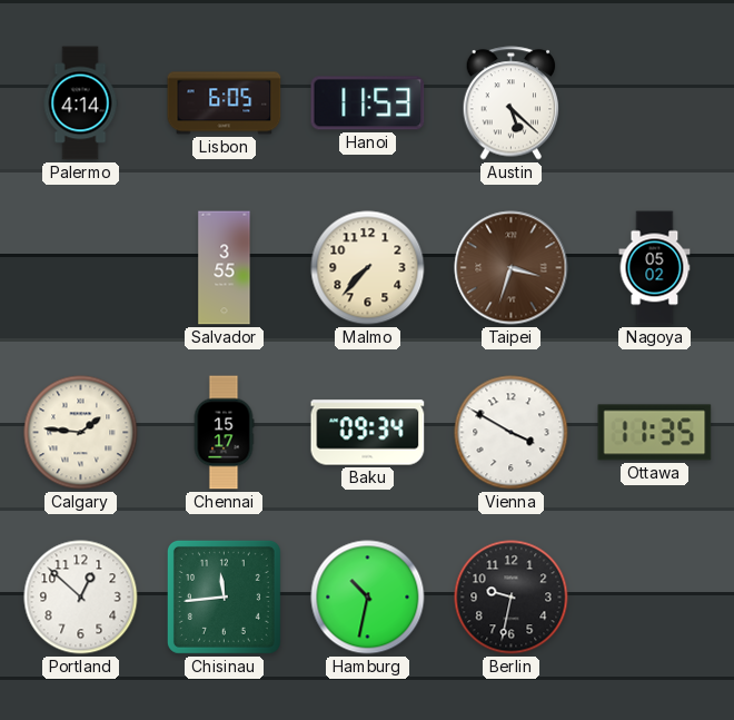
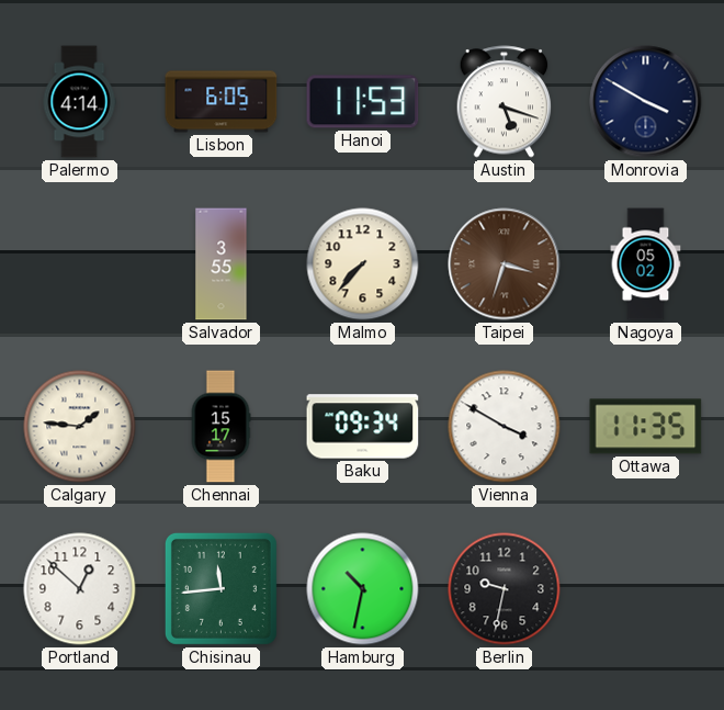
Austin: 5:22 -> 5:18 (505, 102)
Monrovia: none -> 3:50 (646, 102)
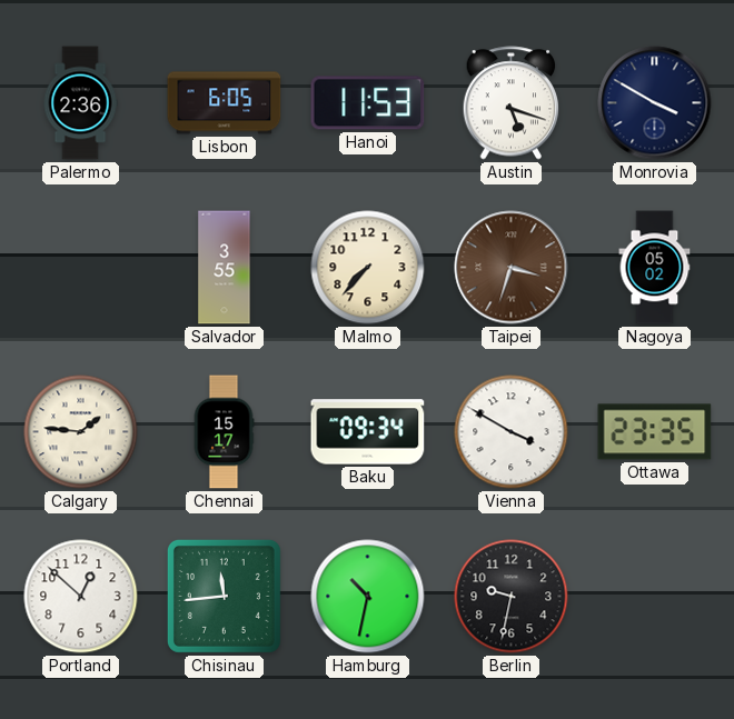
Palermo: 4:14 -> 2:36 (80, 103)
Ottawa: 11:35 -> 23:35 (655, 432)
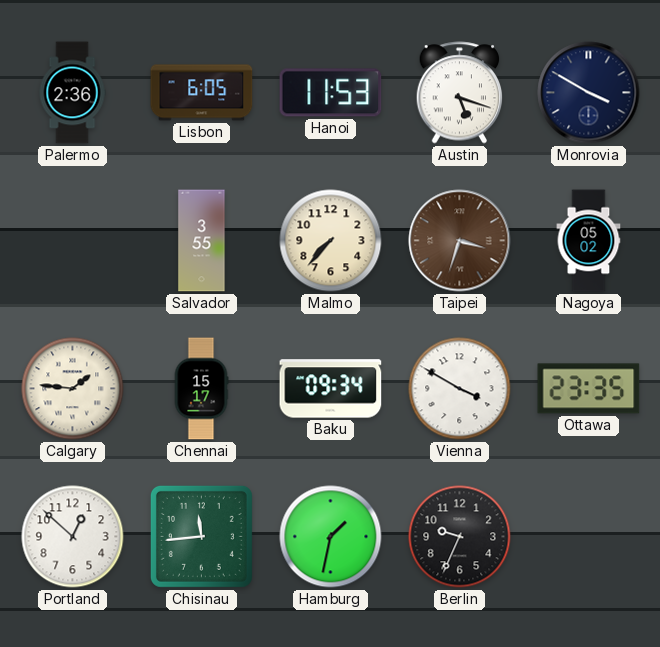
Hamburg: 10:32 -> 1:32 (331, 537)
Berlin: 9:32 -> 9:34 (460, 537)
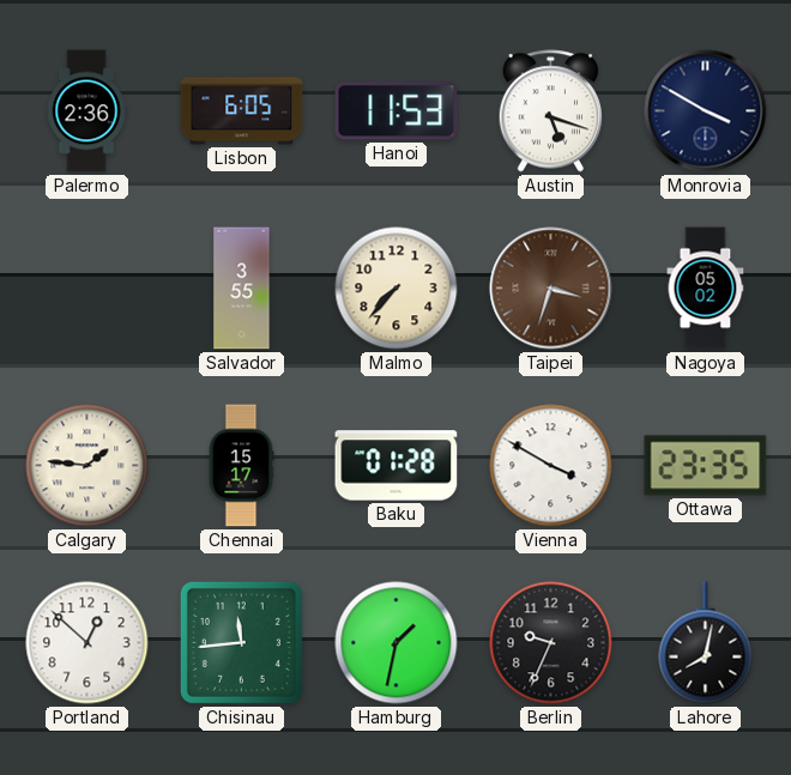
Baku: 09:34 -> 01:28 (397, 466)
Lahore: none -> 8:02 (706, 643)
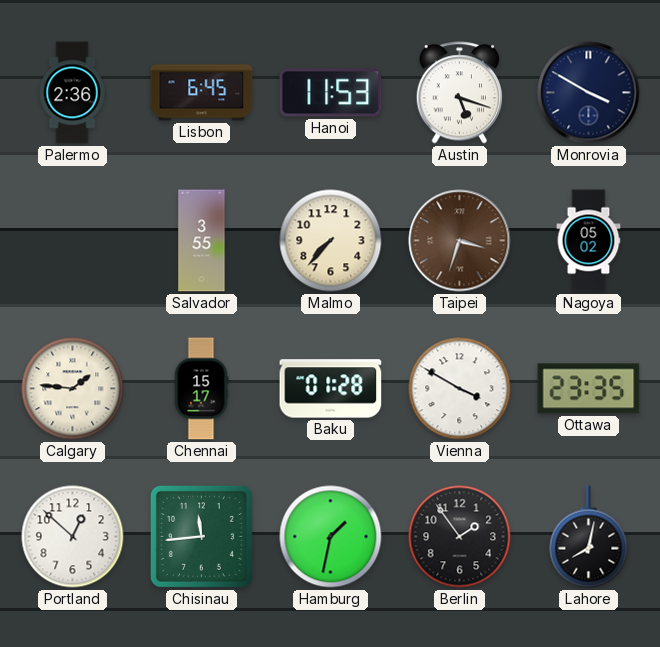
Lisbon: 6:05 -> 6:45 (202, 93)
Berlin: 9:34 -> 1:54 (460, 537)
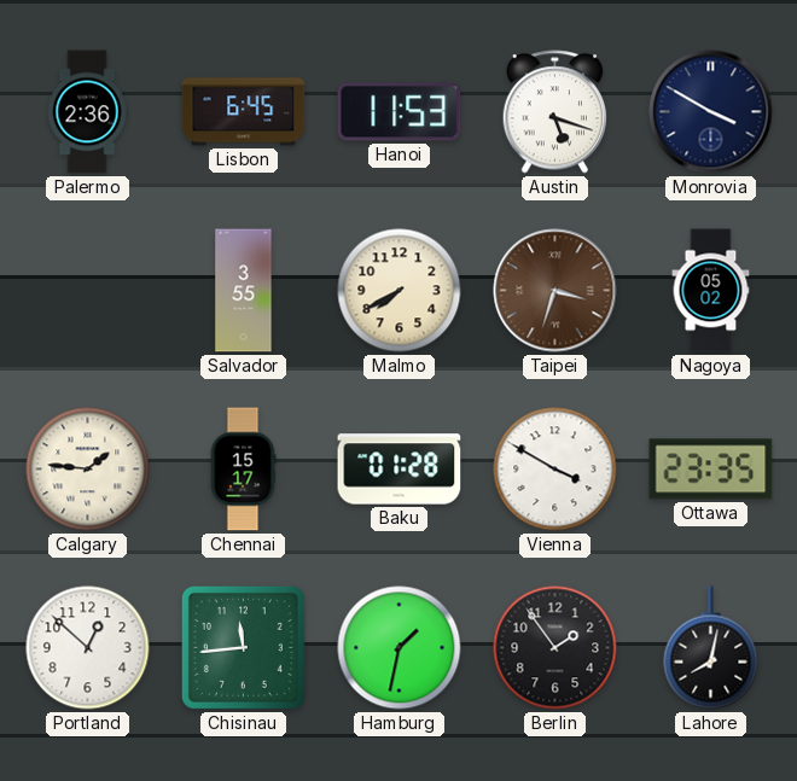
Malmo: 7:37 -> 7:40 (400, 291)
